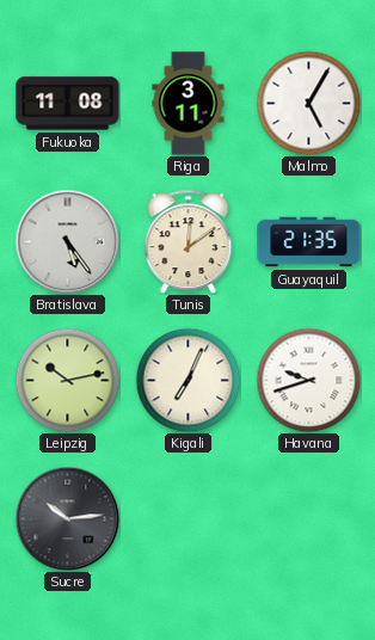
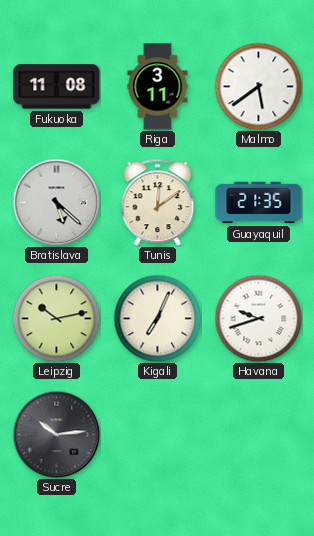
Malmo: 5:05 -> 5:39 (258, 86)
Bratislava: 5:24 -> 5:22 (56, 202)
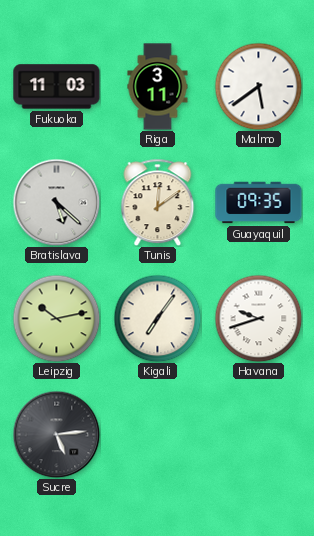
Fukuoka: 11:08 -> 11:03 (57, 87)
Guayaquil: 21:35 -> 09:35 (259, 203)
Kigali: 7:04 -> 7:06 (157, 318)
Sucre: 10:14 -> 5:14 (56, 434)
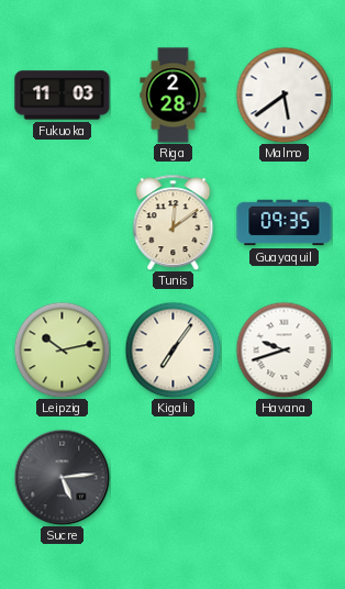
Riga: 3:11 -> 2:28 (174, 96)
Bratislava: 5:22 -> none (56, 202)
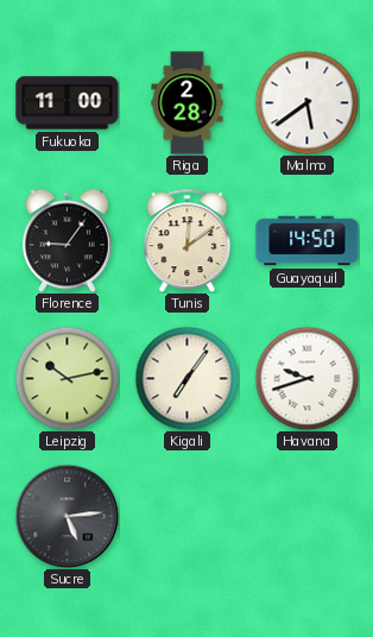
Fukuoka: 11:03 -> 11:00 (68, 103)
Florence: none -> 9:06 (67, 240)
Guayaquil: 09:35 -> 14:50 (308, 241)
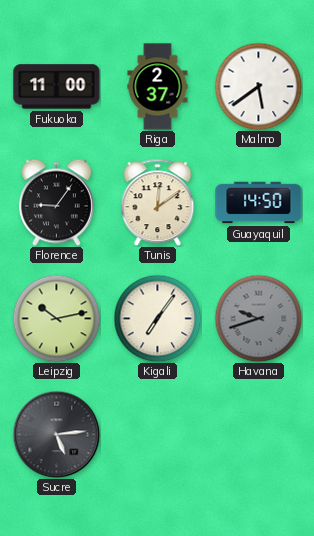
Riga: 2:28 -> 2:37 (158, 87)
Havana dial: white -> grey (258, 318)
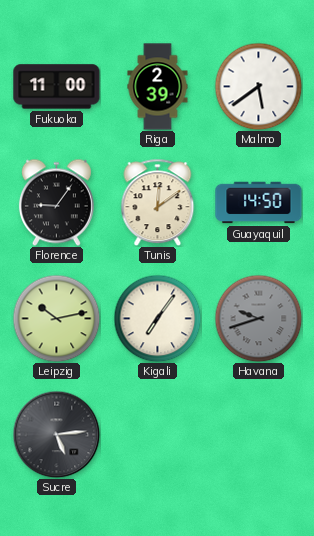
Riga: 2:37 -> 2:39 (158, 87)
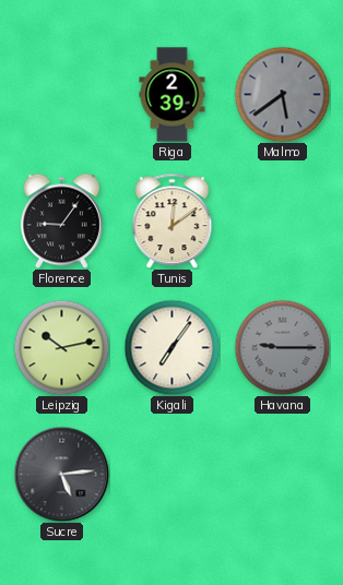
Fukuoka: 11:00 -> none (57, 87)
Malmo dial: white -> grey (282, 94)
Guayaquil: 14:50 -> none (259, 203)
Havana: 9:42 -> 9:15 (282, 347)
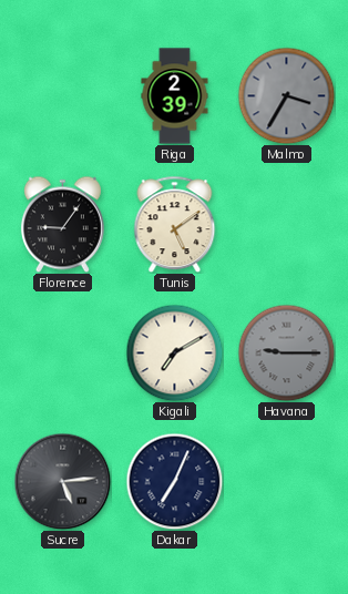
Malmo: 5:39 -> 3:35 (286, 95)
Tunis: 12:09 -> 5:09 (175, 224)
Leipzig: 10:13 -> none (61, 347)
Kigali: 7:06 -> 7:10 (174, 352)
Dakar: none -> 7:04 (174, 481)
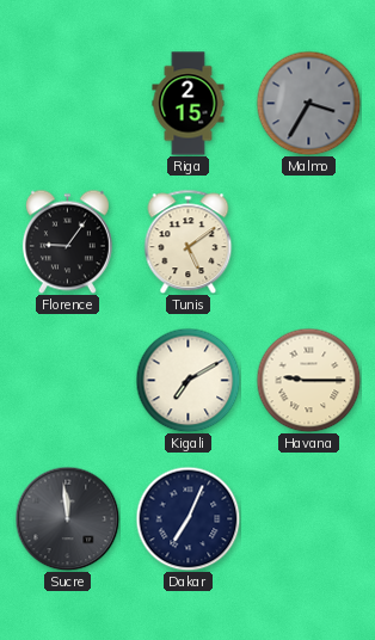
Riga: 2:39 -> 2:15 (189, 104)
Havana dial: grey -> cream (308, 380)
Sucre: 5:14 -> 11:59 (67, 518)
